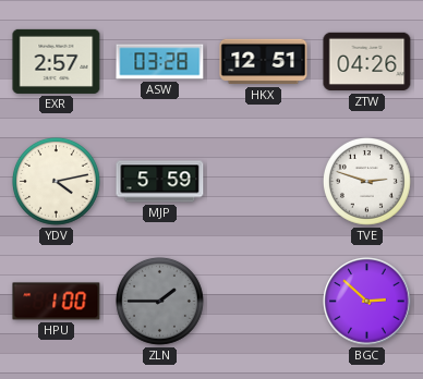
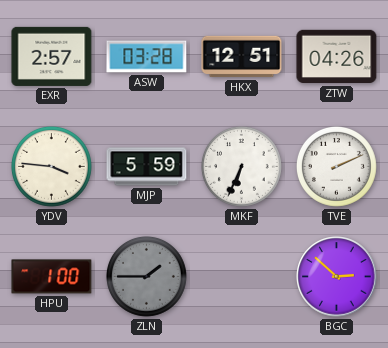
YDV: 4:13 -> 3:46 (52, 167)
MKF: none -> 6:34 (242, 167)
TVE: 2:48 -> 2:11 (337, 167)
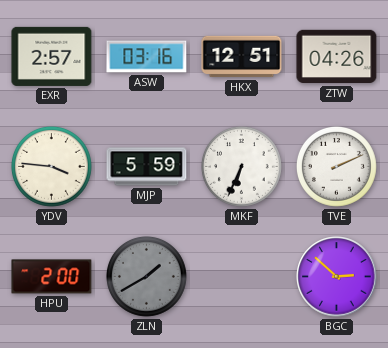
ASW: 03:28 -> 03:16 (147, 57)
HPU: 1:00 -> 2:00 (52, 277)
ZLN: 1:45 -> 1:40 (147, 277)
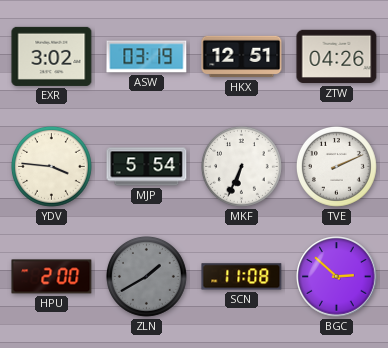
EXR: 2:57 -> 3:02 (52, 56)
ASW: 03:16 -> 03:19 (147, 57)
MJP: 5:59 -> 5:54 (147, 167)
SCN: none -> 11:08 (242, 277)
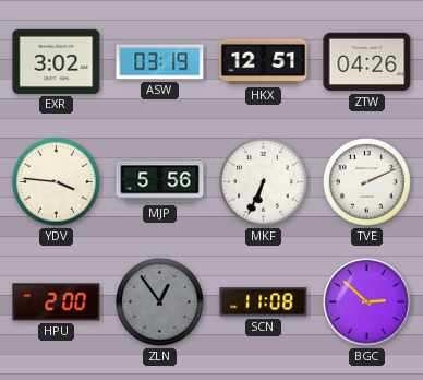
MJP: 5:54 -> 5:56 (160, 182)
ZLN: 1:40 -> 12:54 (160, 302)
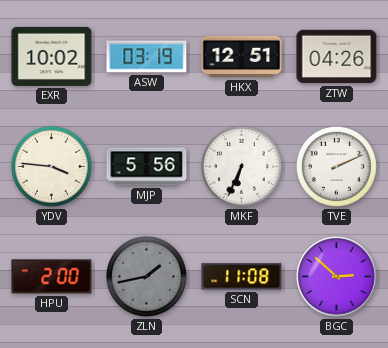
EXR: 3:02 -> 10:02 (52, 56)
ZLN: 12:54 -> 1:43 (147, 277)
